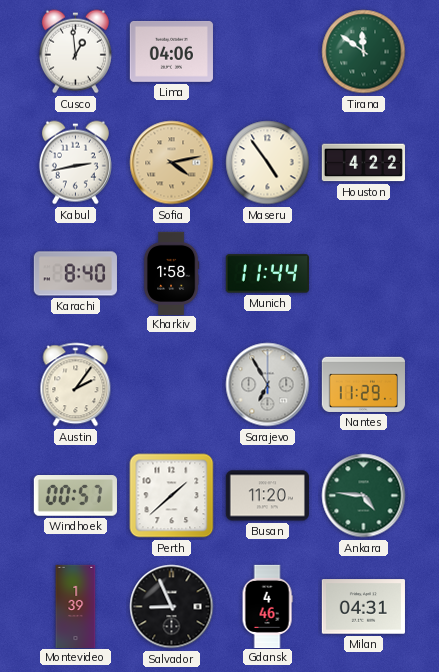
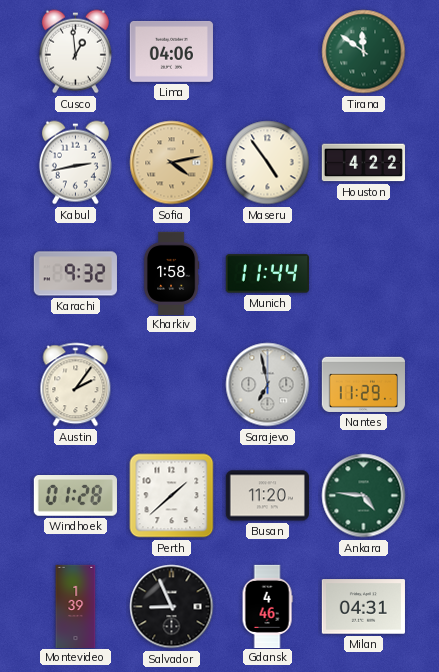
Karachi: 8:40 -> 9:32 (75, 274)
Sarajevo: 6:55 -> 6:58 (268, 385)
Windhoek: 00:57 -> 01:28 (75, 496)
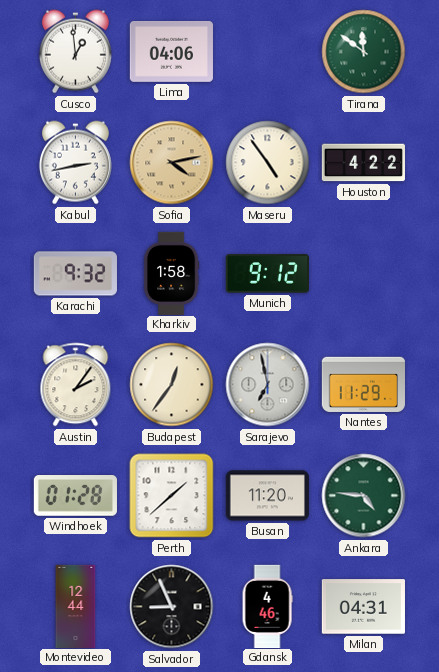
Munich: 11:44 -> 9:12 (267, 274)
Budapest: none -> 12:36 (172, 385)
Montevideo: 1:39 -> 12:44 (76, 606)
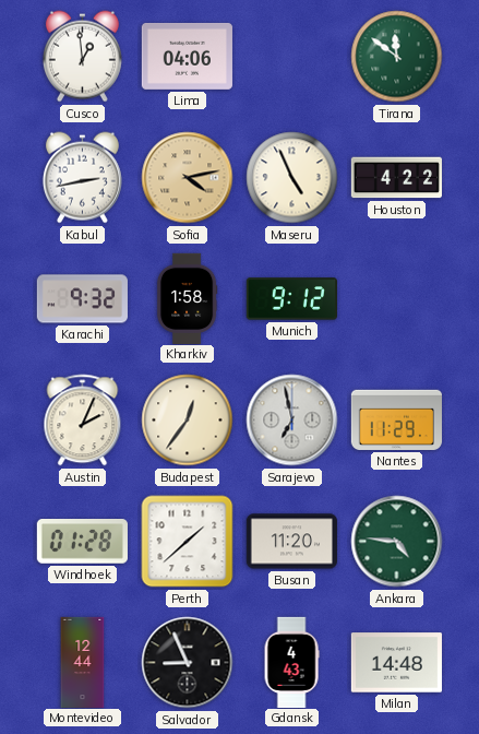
Maseru: 4:54 -> 4:56 (292, 178)
Austin: 2:06 -> 2:04 (83, 421)
Gdansk: 4:46 -> 4:43 (291, 662)
Milan: 04:31 -> 14:48 (396, 663)
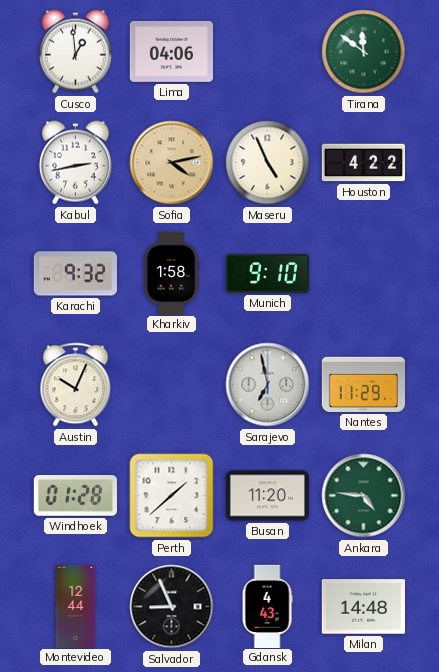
Munich: 9:12 -> 9:10 (267, 274)
Austin: 2:04 -> 10:04 (76, 385)
Budapest: 12:36 -> none (188, 421)
